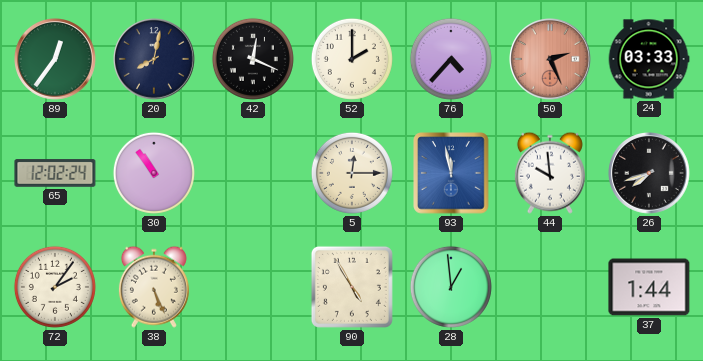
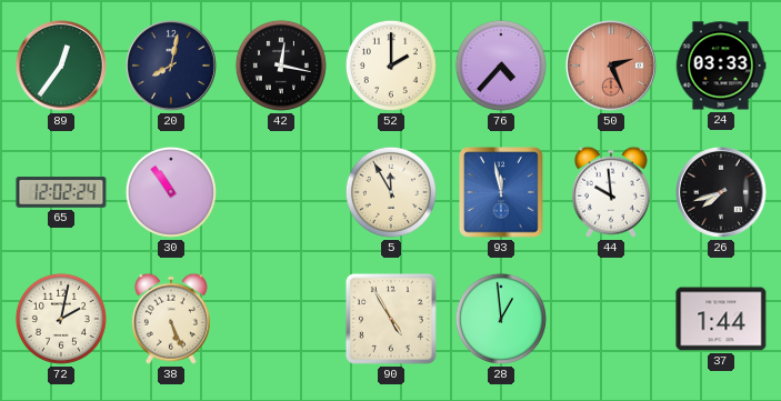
42: 12:19 -> 12:17 (281, 66)
5: 12:15 -> 11:55 (391, 192)
72: 2:06 -> 2:02 (61, 319)
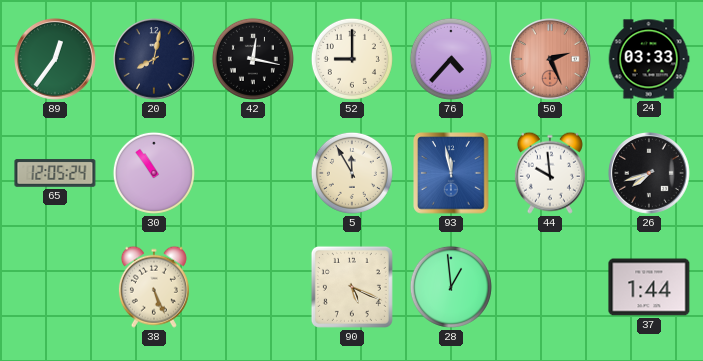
52: 2:00 -> 9:00 (352, 59)
65: 12:02 -> 12:05 (55, 173)
72: 2:02 -> none (61, 319)
90: 4:55 -> 5:19 (352, 287)
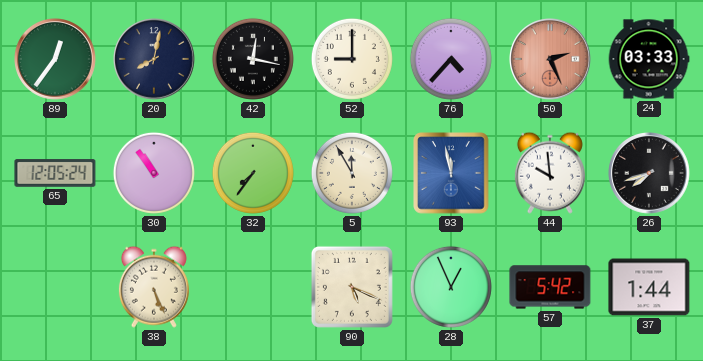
32: none -> 7:36 (253, 173)
28: 12:59 -> 12:56 (451, 287)
57: none -> 5:42 (550, 287)
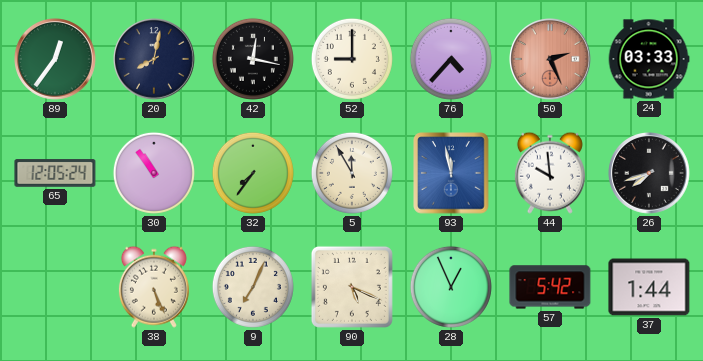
9: none -> 7:04 (253, 287)
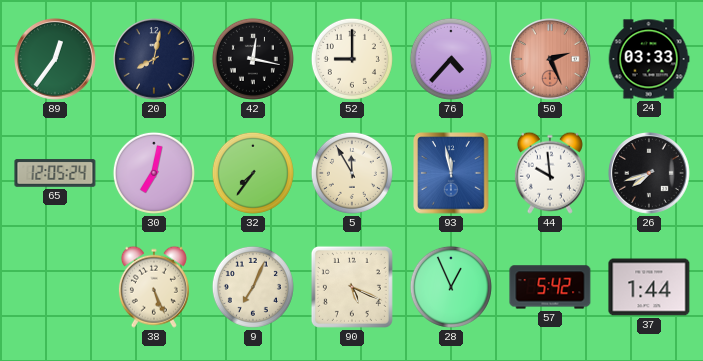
30: 10:54 -> 7:02 (154, 173)
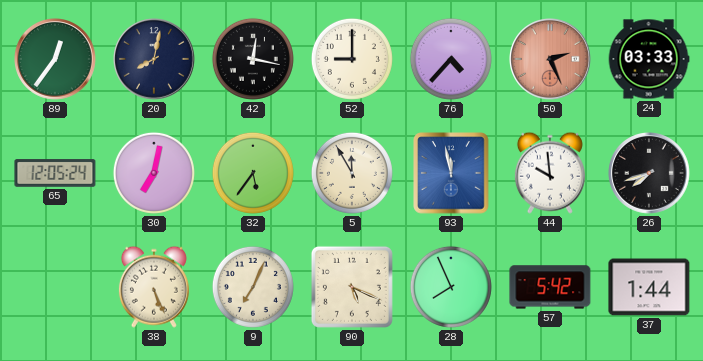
32: 7:36 -> 5:36 (253, 173)
28: 12:56 -> 7:56 (451, 287)
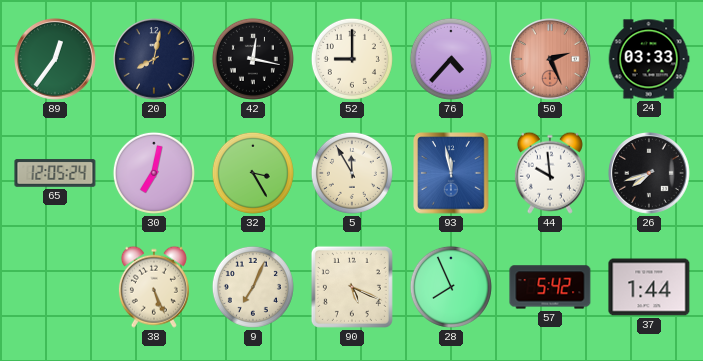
32: 5:36 -> 3:25 (253, 173)
